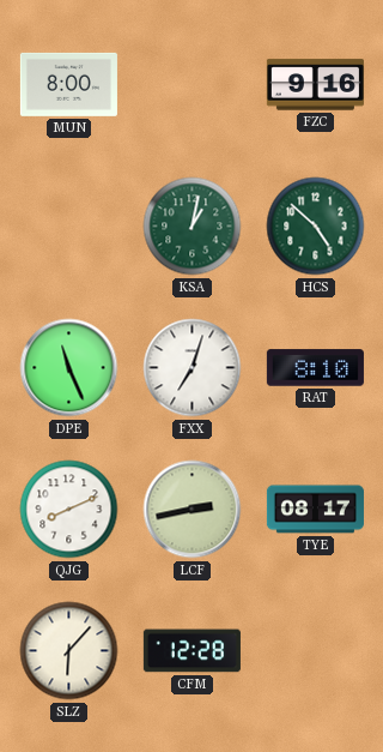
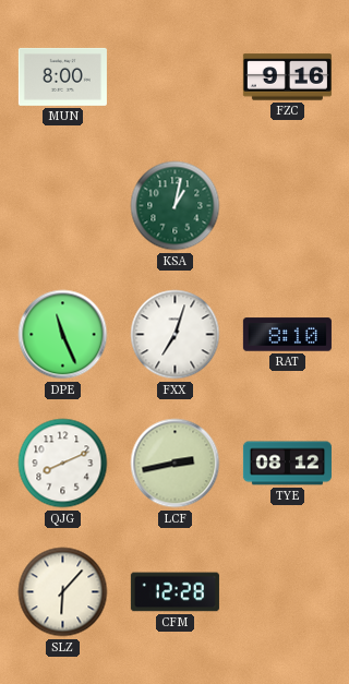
HCS: 4:52 -> none (316, 227)
TYE: 08:17 -> 08:12 (287, 464)
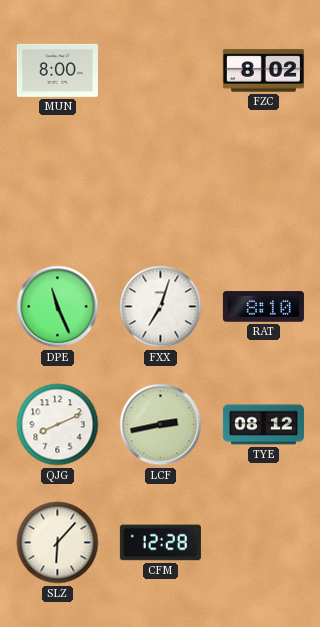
FZC: 9:16 -> 8:02 (263, 71)
KSA: 1:02 -> none (176, 206)
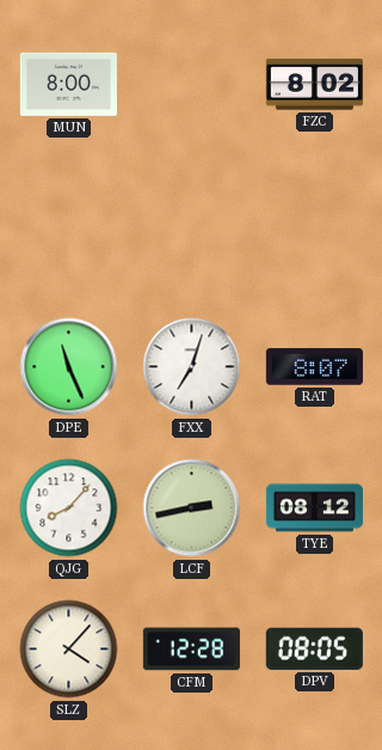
RAT: 8:10 -> 8:07 (314, 367)
QJG: 8:11 -> 8:07 (69, 508)
SLZ: 6:07 -> 4:07 (69, 650)
DPV: none -> 08:05 (314, 648)
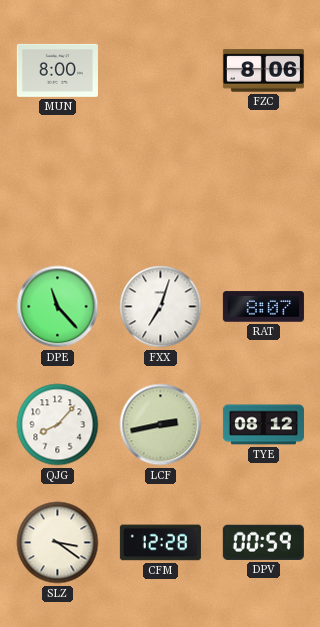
FZC: 8:02 -> 8:06 (263, 71)
DPE: 11:26 -> 11:23 (58, 307)
SLZ: 4:07 -> 3:21 (58, 543)
DPV: 08:05 -> 00:59 (263, 542)
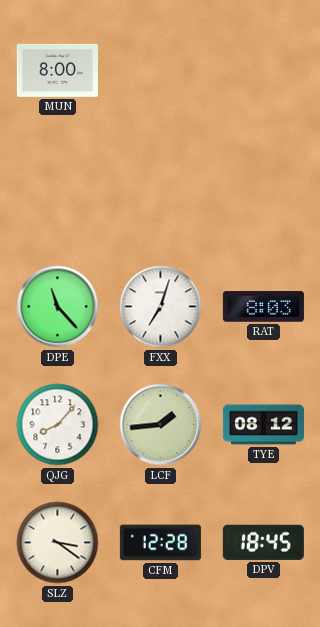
FZC: 8:06 -> none (263, 71)
RAT: 8:07 -> 8:03 (263, 307)
LCF: 2:43 -> 1:44 (161, 425)
DPV: 00:59 -> 18:45 (263, 542)
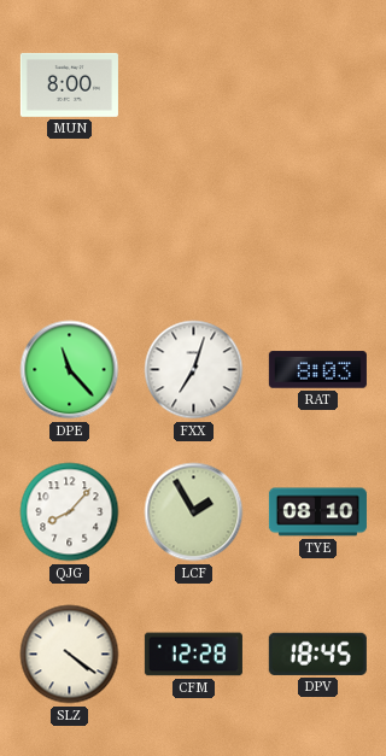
LCF: 1:44 -> 1:55 (194, 512)
TYE: 08:12 -> 08:10 (317, 512)
SLZ: 3:21 -> 4:21 (70, 655)
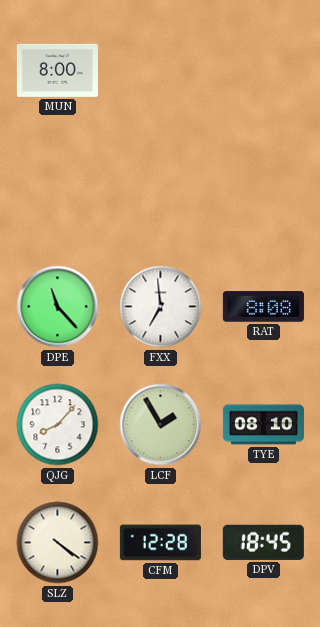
FXX: 7:03 -> 6:59 (161, 307)
RAT: 8:03 -> 8:08 (263, 307)
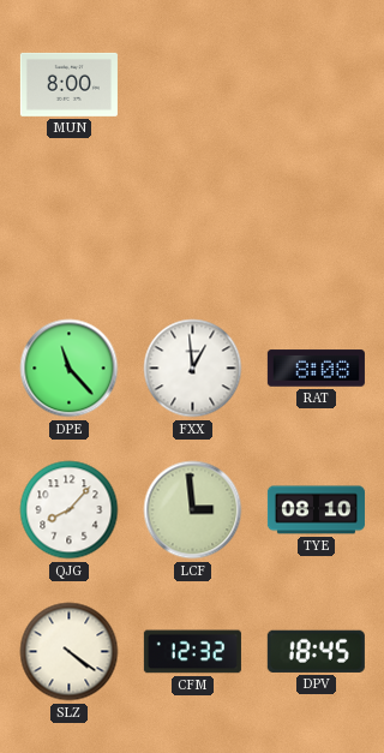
FXX: 6:59 -> 12:59 (193, 369)
LCF: 1:55 -> 2:59 (193, 510)
CFM: 12:28 -> 12:32 (192, 652)
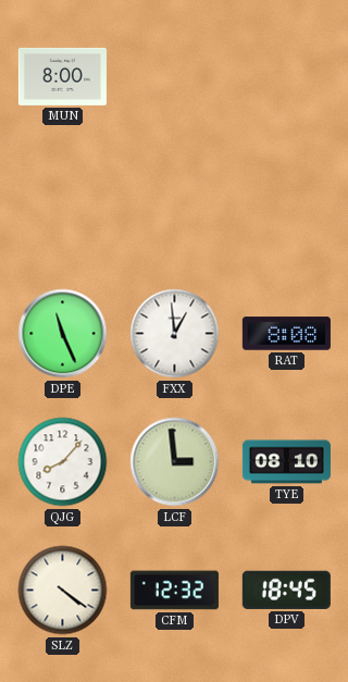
DPE: 11:23 -> 11:26 (63, 334)
